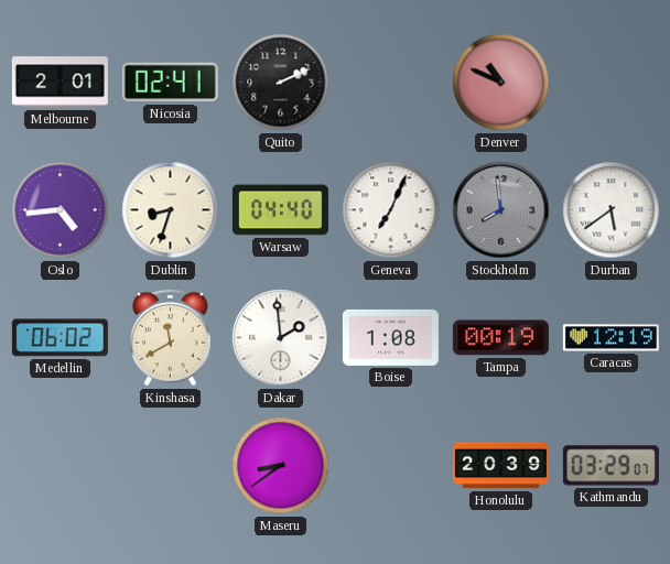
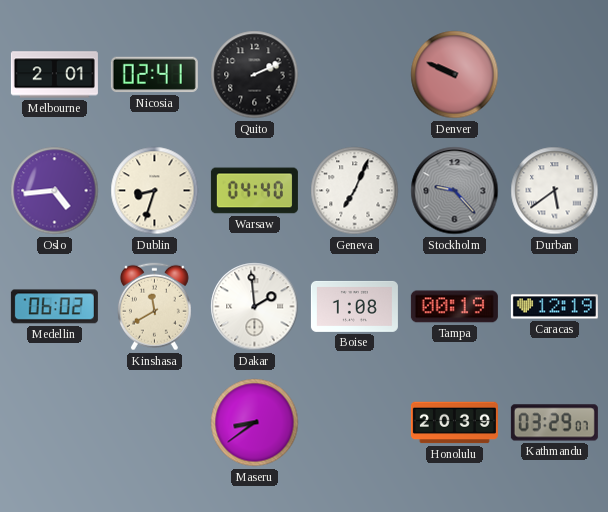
Denver: 10:49 -> 9:49 (455, 75)
Stockholm: 7:59 -> 9:23 (455, 191)
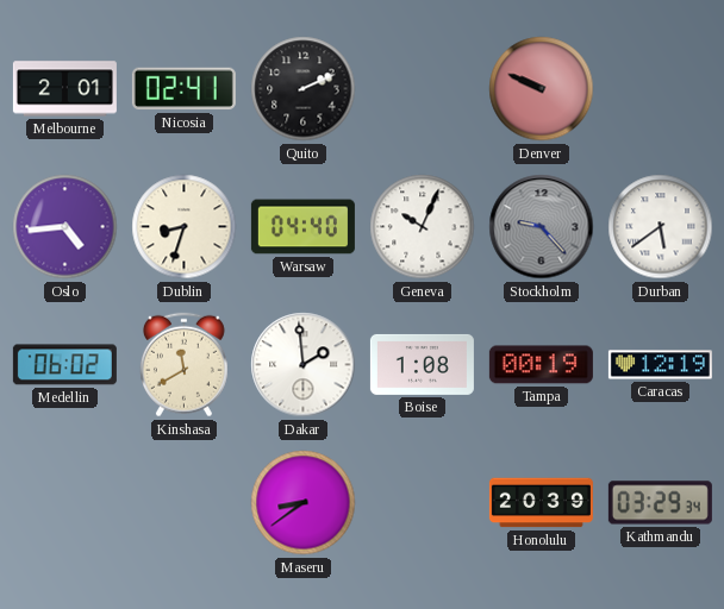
Geneva: 7:04 -> 10:04 (423, 227)
Kathmandu: 03:29:07 -> 03:29:34 (660, 503)
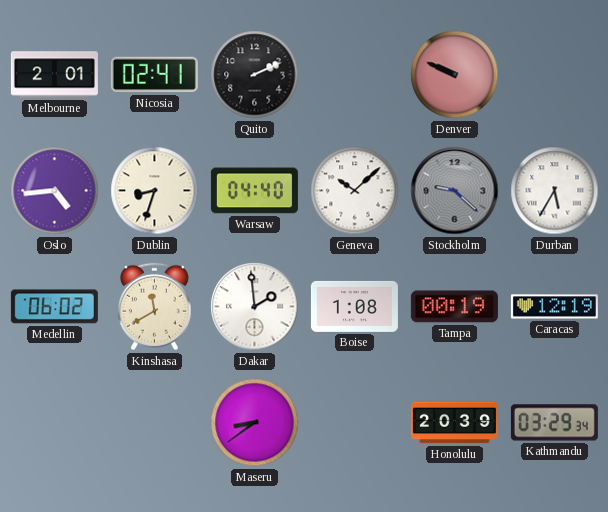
Geneva: 10:04 -> 10:08 (355, 191)
Stockholm: 9:23 -> 9:22 (455, 191)
Durban: 5:39 -> 5:35 (555, 191)
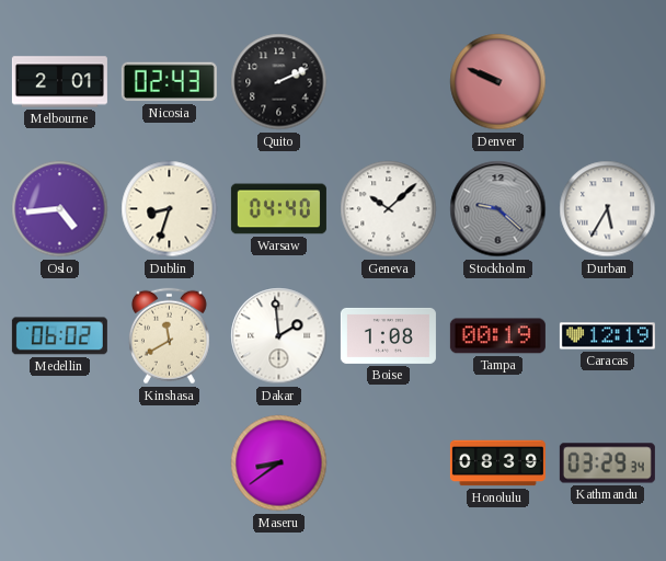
Nicosia: 02:41 -> 02:43 (169, 82)
Honolulu: 20:39 -> 08:39 (497, 463)
